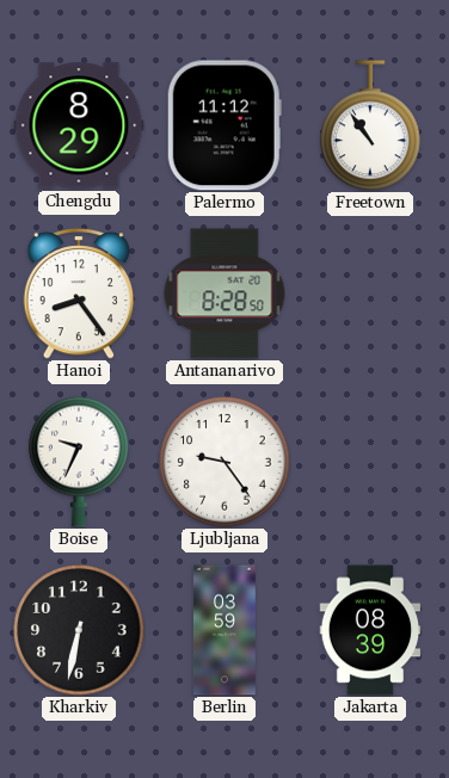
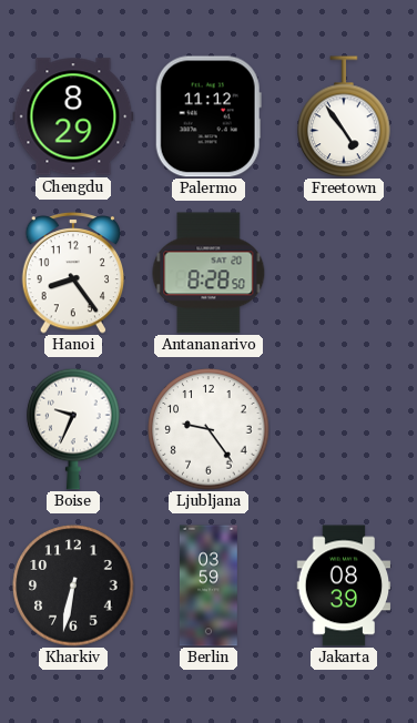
Freetown: 10:54 -> 4:54 (344, 116)
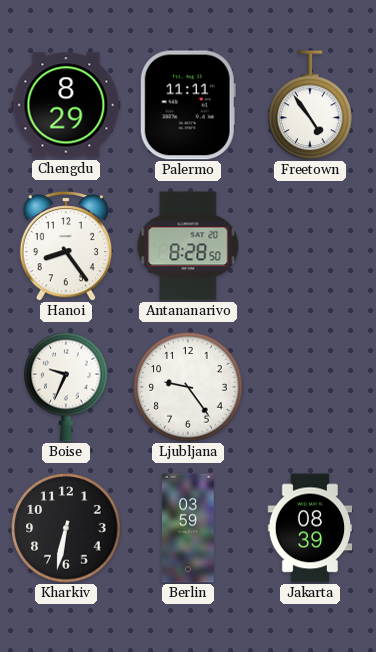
Palermo: 11:12 -> 11:11 (188, 105)
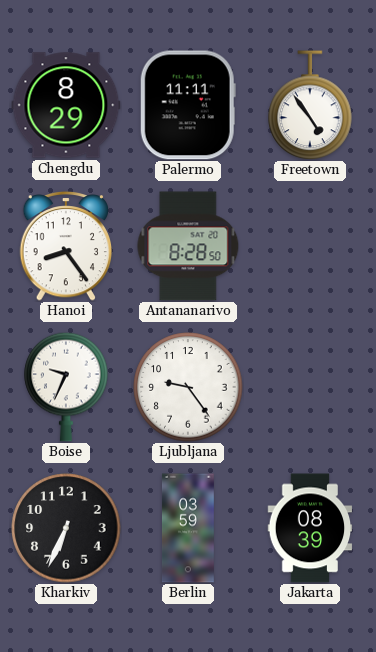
Kharkiv: 6:32 -> 6:34 (66, 528)
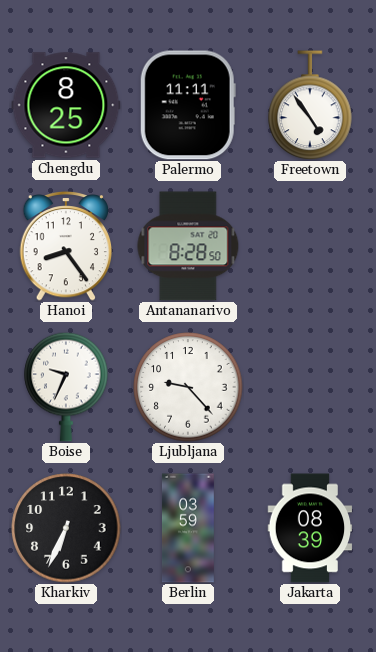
Chengdu: 8:29 -> 8:25 (66, 105)
Ljubljana: 9:24 -> 9:23 (188, 387)
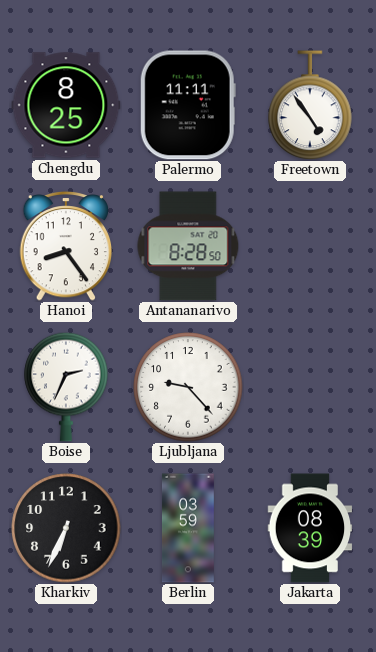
Boise: 9:34 -> 2:34 (66, 387)
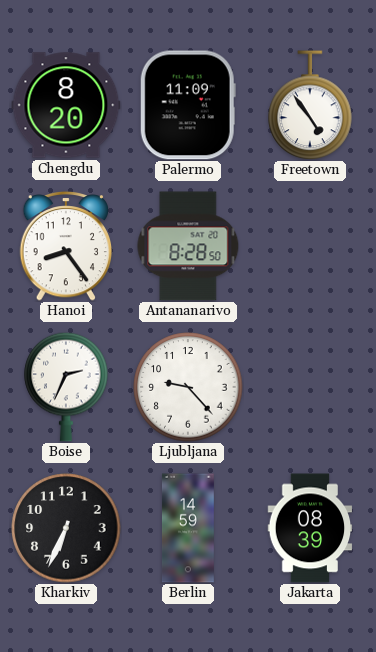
Chengdu: 8:25 -> 8:20 (66, 105)
Palermo: 11:11 -> 11:09 (188, 105)
Berlin: 03:59 -> 14:59 (188, 528)
